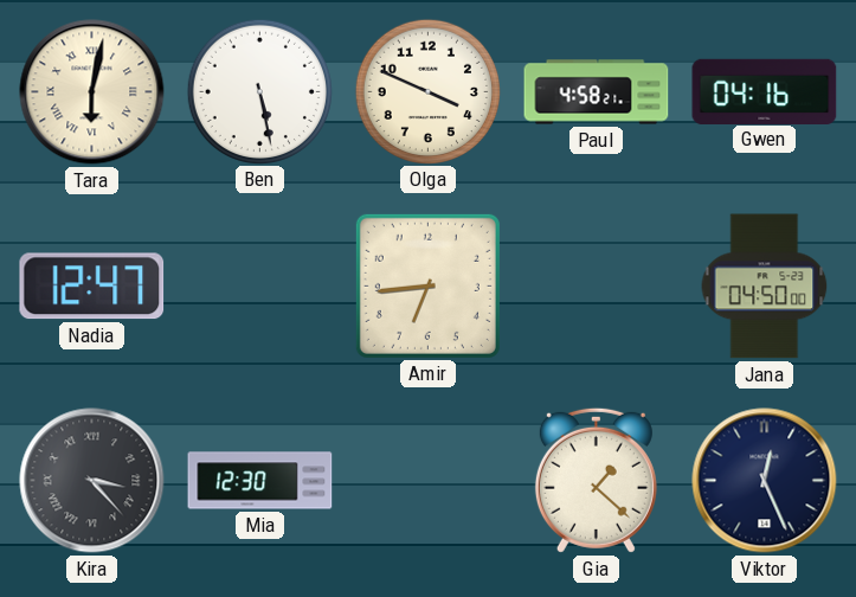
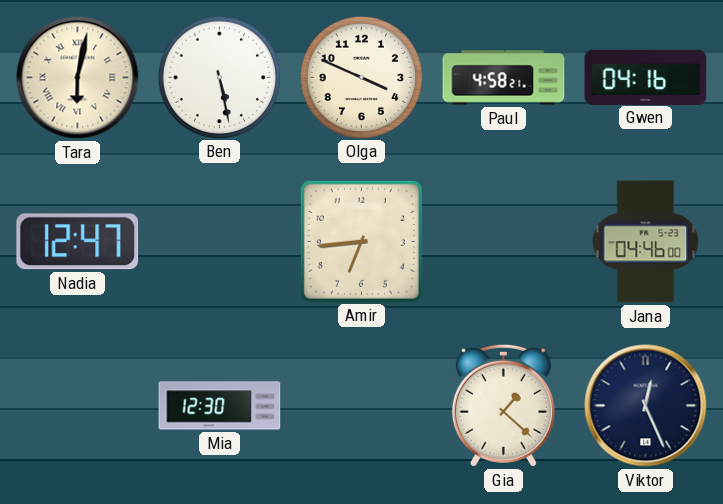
Jana: 04:50 -> 04:46 (646, 242)
Kira: 3:23 -> none (92, 481)
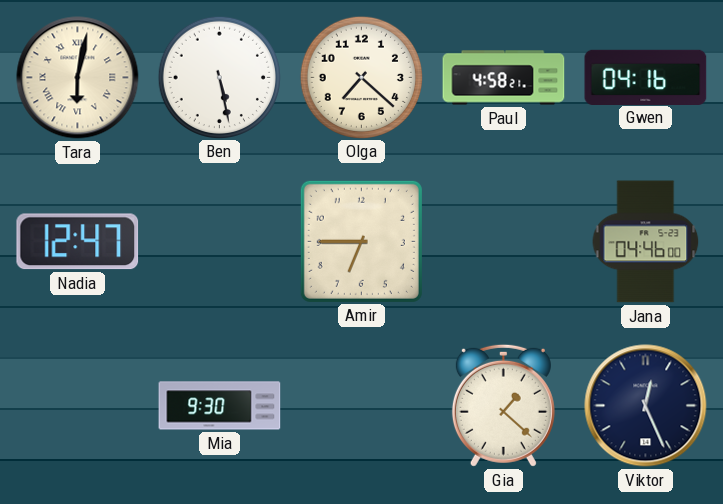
Olga: 3:49 -> 7:22 (361, 77)
Amir: 6:44 -> 6:45 (361, 241)
Mia: 12:30 -> 9:30 (220, 406)
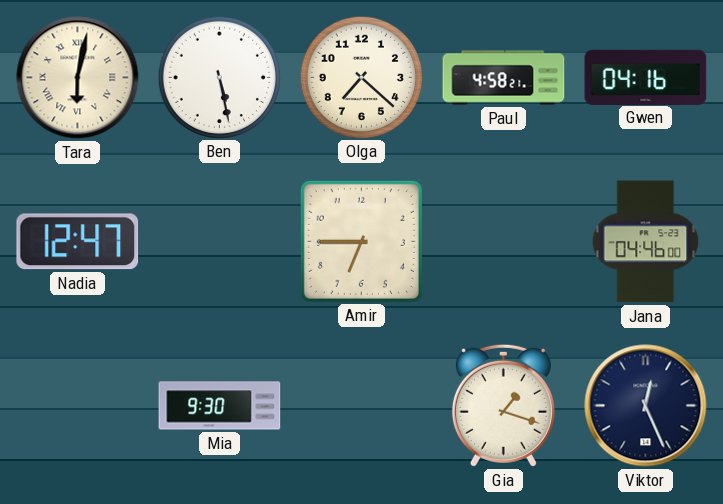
Gia: 1:22 -> 1:18 (503, 405)
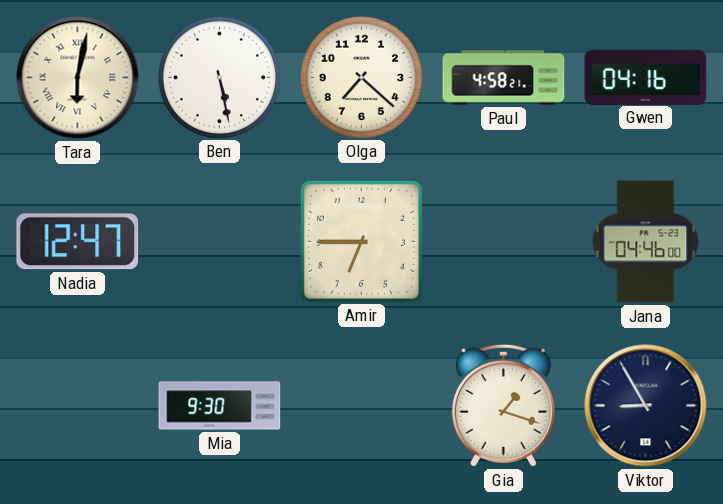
Viktor: 12:26 -> 8:55 (646, 406)
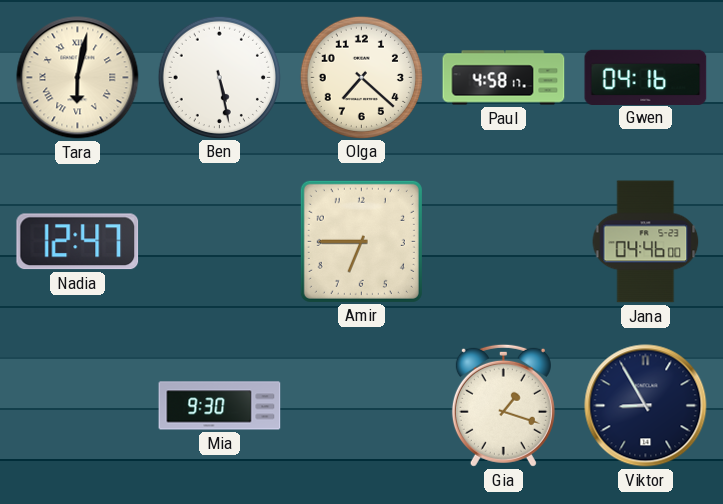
Paul: 4:58:21 -> 4:58:17 (504, 78)
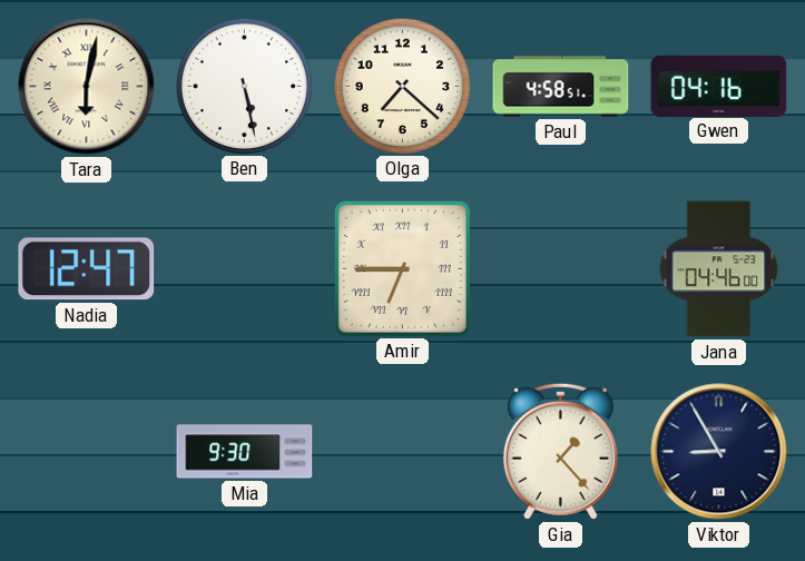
Paul: 4:58:17 -> 4:58:51 (561, 87)
Amir numerals: Arabic -> Roman (402, 268)
Gia: 1:18 -> 1:23 (560, 451)
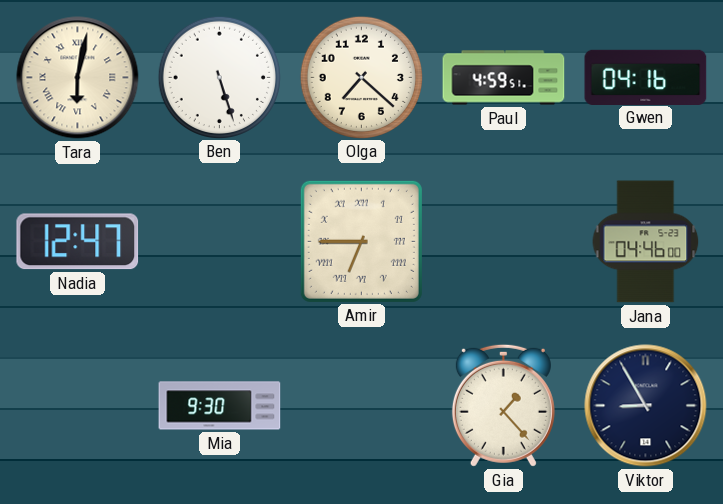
Ben: 5:28 -> 5:27 (219, 77)
Paul: 4:58 -> 4:59 (504, 78)
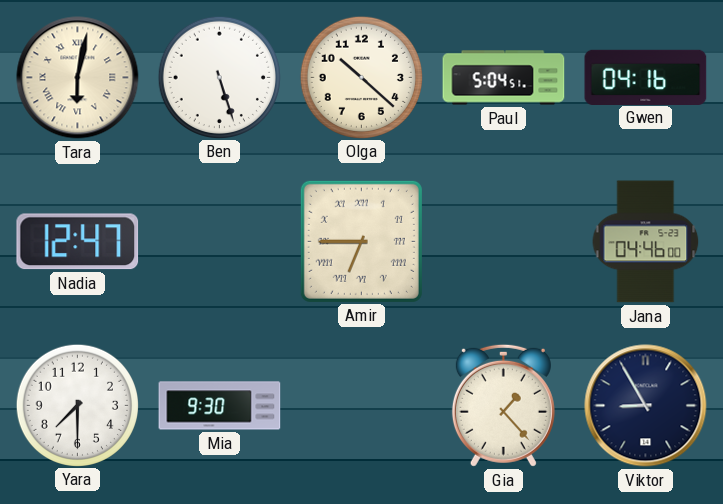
Olga: 7:22 -> 10:22 (361, 77)
Paul: 4:59 -> 5:04 (504, 78)
Yara: none -> 7:30 (77, 405)
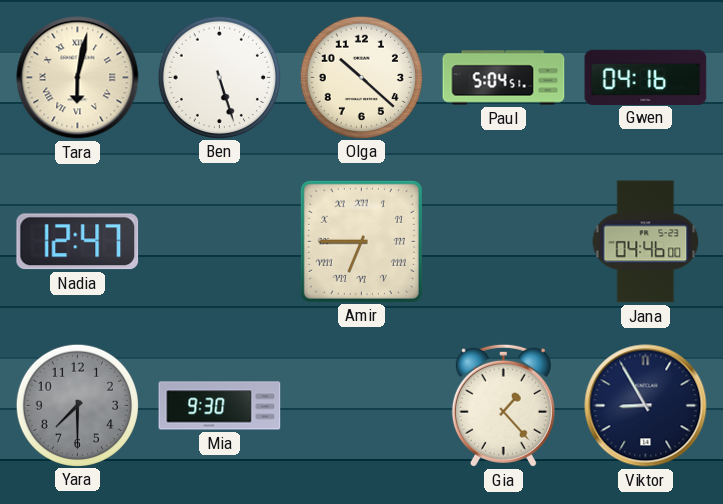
Yara dial: white -> grey (77, 405)
